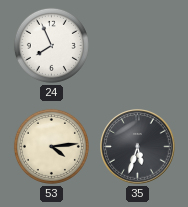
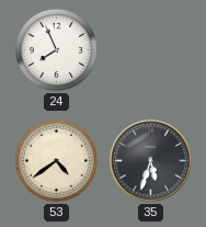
53: 4:14 -> 4:39 (56, 160)
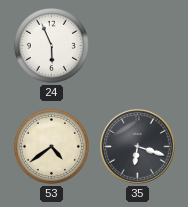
24: 7:56 -> 5:56 (51, 45)
35: 5:33 -> 6:18 (138, 147)
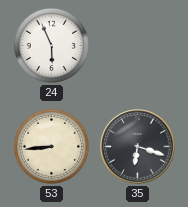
53: 4:39 -> 8:44 (51, 146)
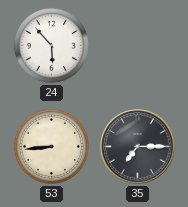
24: 5:56 -> 5:53 (51, 45)
35: 6:18 -> 7:15 (138, 147)
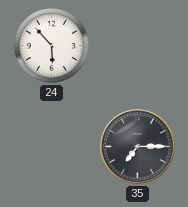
53: 8:44 -> none (51, 146)
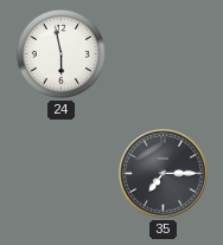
24: 5:53 -> 5:58 (60, 53)
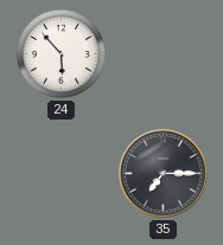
24: 5:58 -> 5:53 (60, 53)
